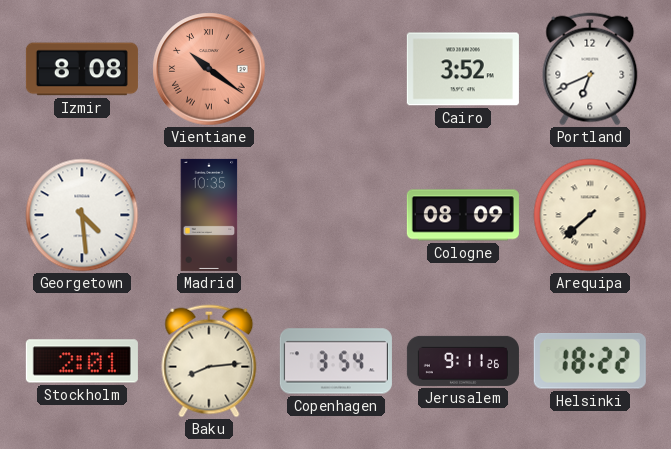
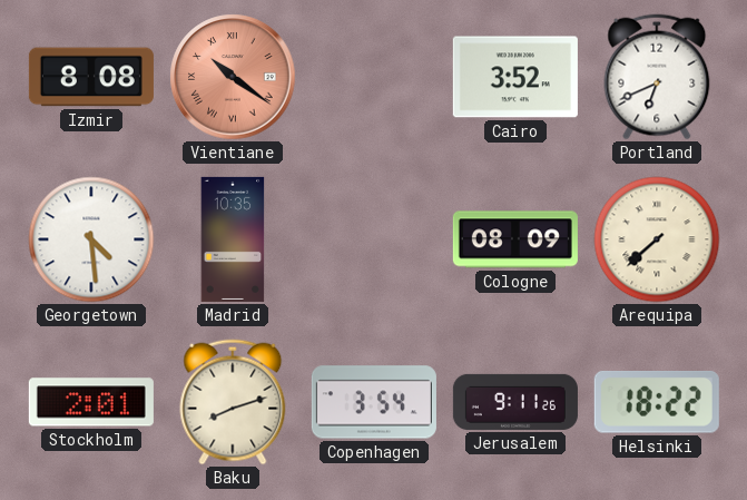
Baku: 8:14 -> 8:12 (233, 402)
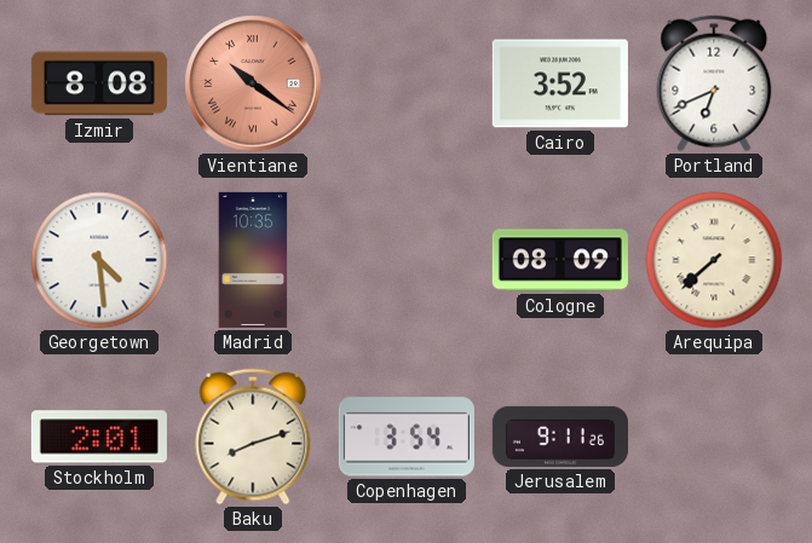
Helsinki: 18:22 -> none (657, 403)
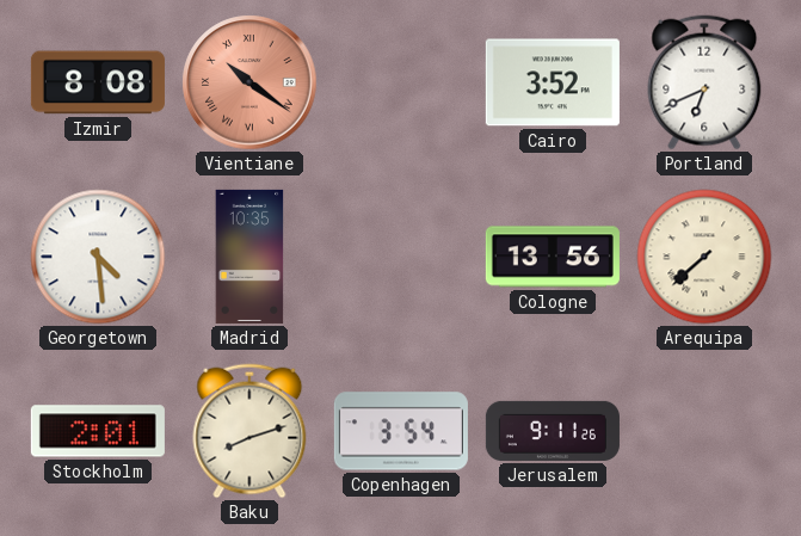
Cologne: 08:09 -> 13:56 (553, 257)
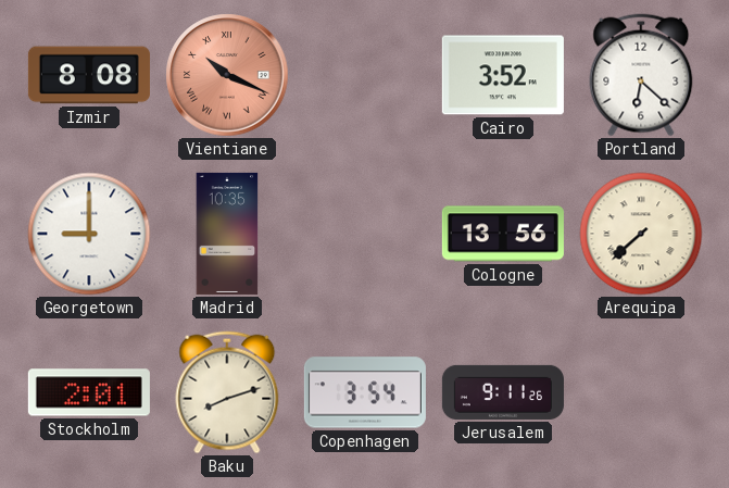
Vientiane: 10:21 -> 10:19 (227, 75)
Portland: 6:41 -> 6:22 (641, 75)
Georgetown: 4:29 -> 9:00 (89, 234)
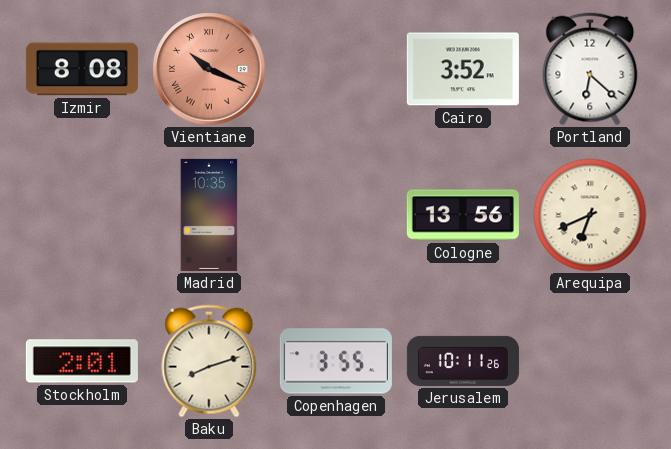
Georgetown: 9:00 -> none (89, 234)
Arequipa: 7:38 -> 6:41 (590, 215)
Copenhagen: 3:54 -> 3:55 (336, 361)
Jerusalem: 9:11 -> 10:11 (463, 361)
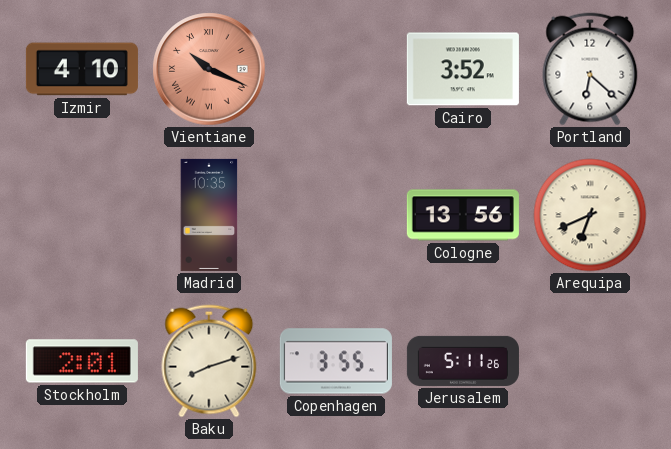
Izmir: 8:08 -> 4:10 (82, 69)
Jerusalem: 10:11 -> 5:11 (463, 361)
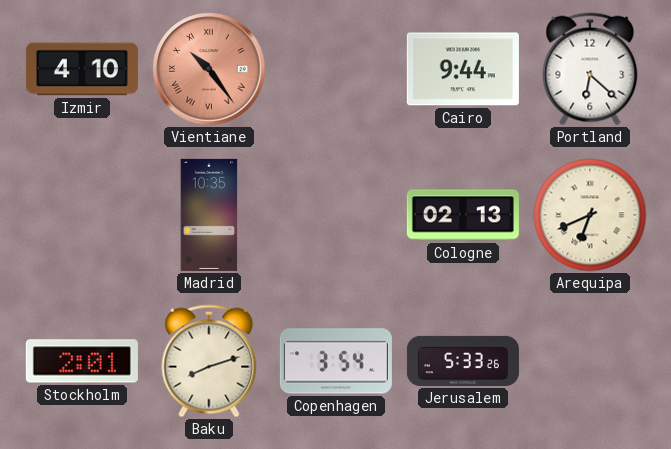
Vientiane: 10:19 -> 10:24 (209, 69)
Cairo: 3:52 -> 9:44 (463, 69)
Cologne: 13:56 -> 02:13 (463, 215)
Copenhagen: 3:55 -> 3:54 (336, 361)
Jerusalem: 5:11 -> 5:33 (463, 361)
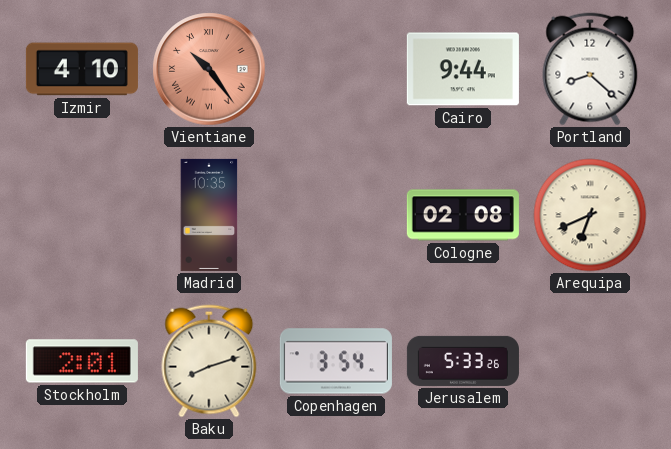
Portland: 6:22 -> 8:22 (590, 69)
Cologne: 02:13 -> 02:08 (463, 215)
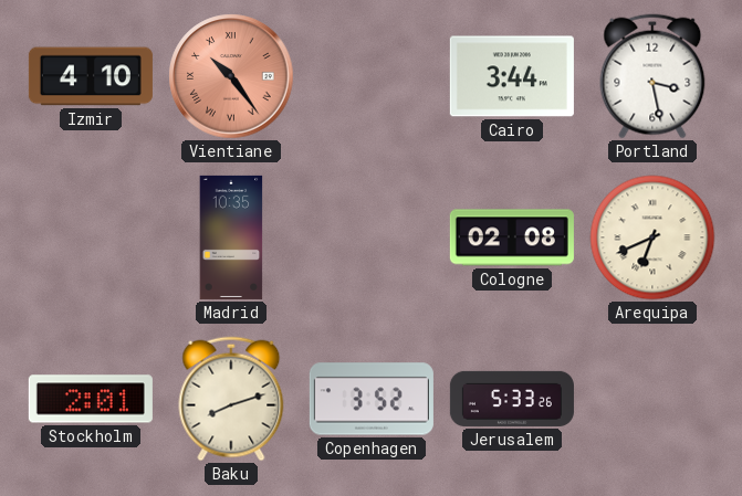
Cairo: 9:44 -> 3:44 (512, 76)
Portland: 8:22 -> 3:28 (652, 76)
Copenhagen: 3:54 -> 3:52 (372, 399)
